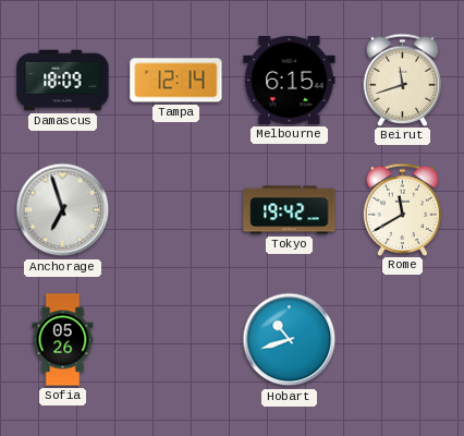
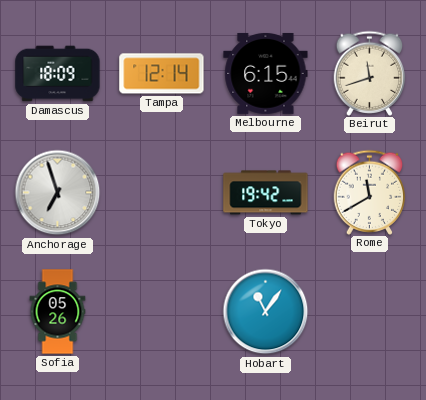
Hobart: 10:42 -> 11:06 (266, 312)
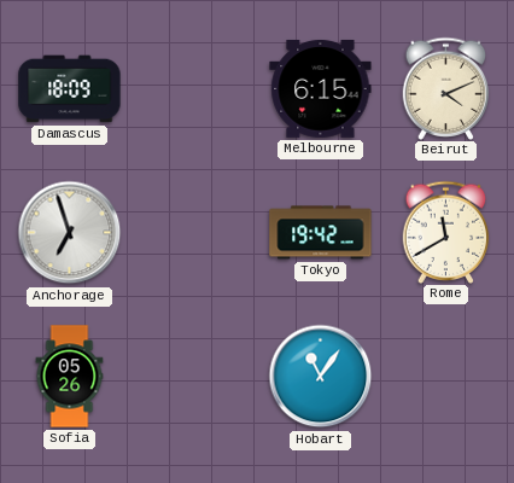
Tampa: 12:14 -> none (162, 74)
Beirut: 11:42 -> 4:11 (446, 88)
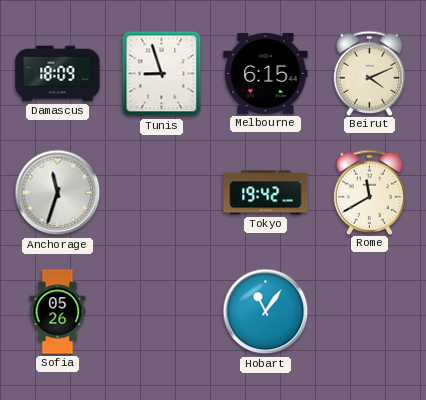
Tunis: none -> 8:57 (162, 74)
Anchorage: 6:57 -> 11:33 (58, 193)
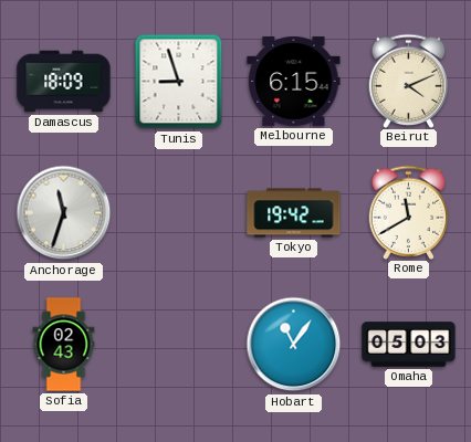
Sofia: 05:26 -> 02:43 (64, 345)
Omaha: none -> 05:03 (409, 345)
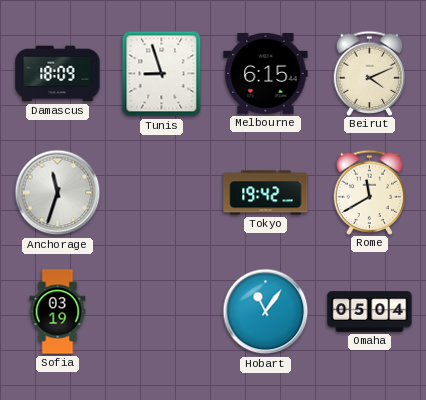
Sofia: 02:43 -> 03:19 (58, 312)
Omaha: 05:03 -> 05:04 (370, 312)
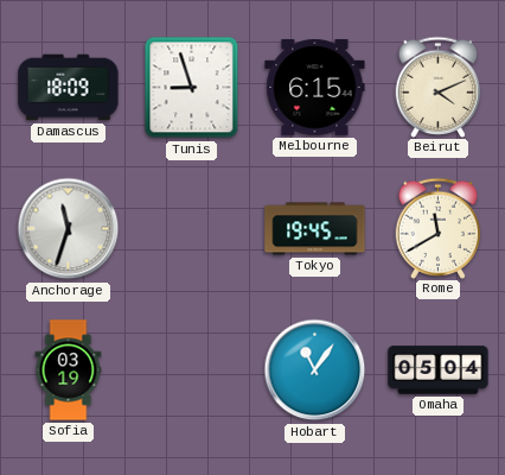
Tokyo: 19:42 -> 19:45 (315, 229)
